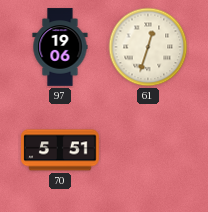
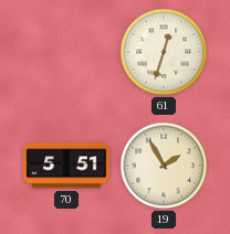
97: 19:06 -> none (60, 47)
19: none -> 1:55 (164, 166)
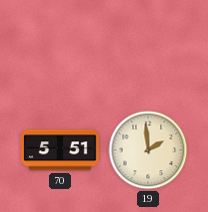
61: 12:33 -> none (164, 52)
19: 1:55 -> 1:59 (148, 150)
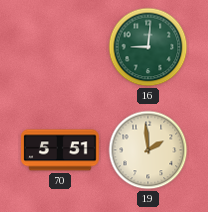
16: none -> 9:01 (148, 47)
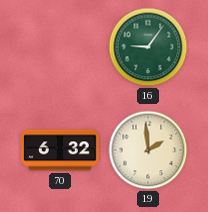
16: 9:01 -> 9:06 (148, 47)
70: 5:51 -> 6:32 (60, 150)
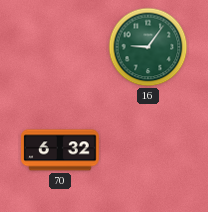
19: 1:59 -> none (148, 150)
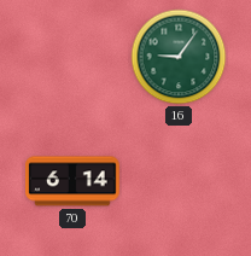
70: 6:32 -> 6:14 (72, 181)
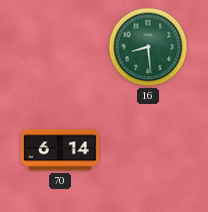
16: 9:06 -> 8:29 (148, 47)
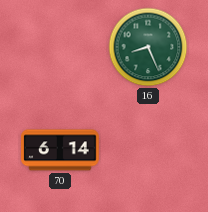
16: 8:29 -> 8:26 (148, 47)
